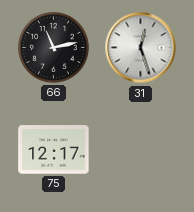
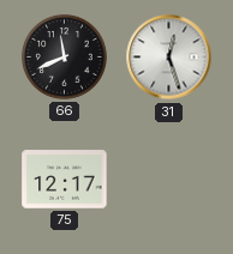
66: 11:13 -> 11:41 (64, 56)
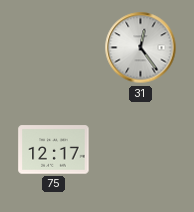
66: 11:41 -> none (64, 56)
31: 12:27 -> 12:24 (141, 48)
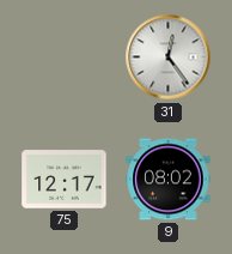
9: none -> 08:02 (169, 180)
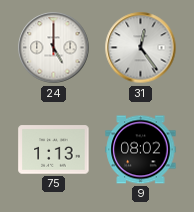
24: none -> 5:00 (54, 48)
75: 12:17 -> 1:13 (54, 150)
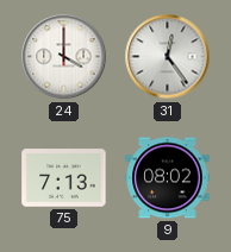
24: 5:00 -> 4:00 (64, 57)
75: 1:13 -> 7:13 (64, 178)
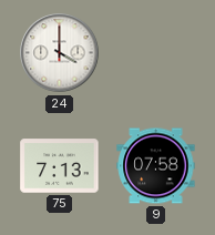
31: 12:24 -> none (168, 57)
9: 08:02 -> 07:58 (156, 166)
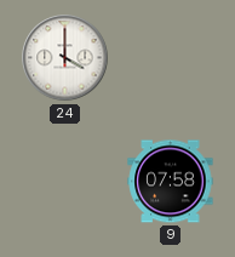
75: 7:13 -> none (60, 166)
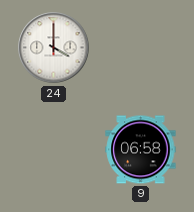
9: 07:58 -> 06:58 (141, 150)
